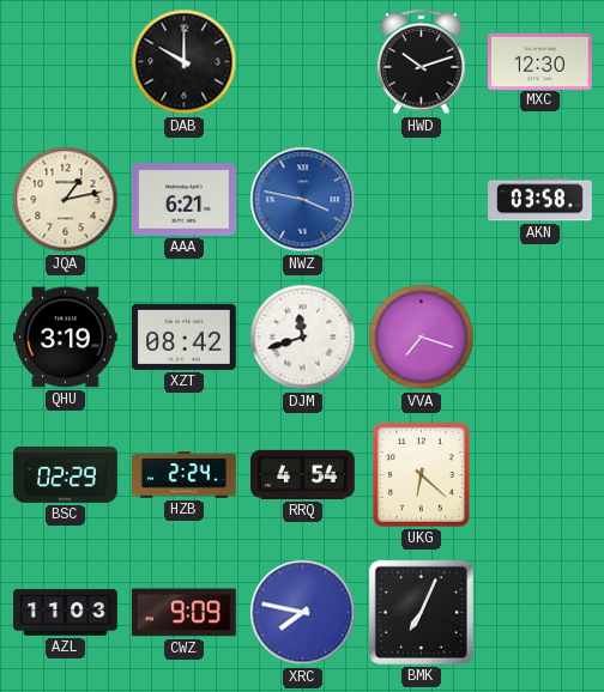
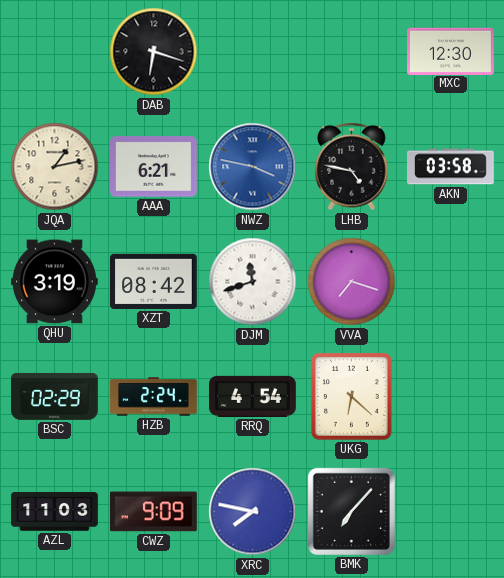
DAB: 10:00 -> 6:18 (154, 52)
HWD: 10:12 -> none (422, 62)
LHB: none -> 4:47 (352, 167)
BMK: 7:04 -> 7:07 (351, 511)
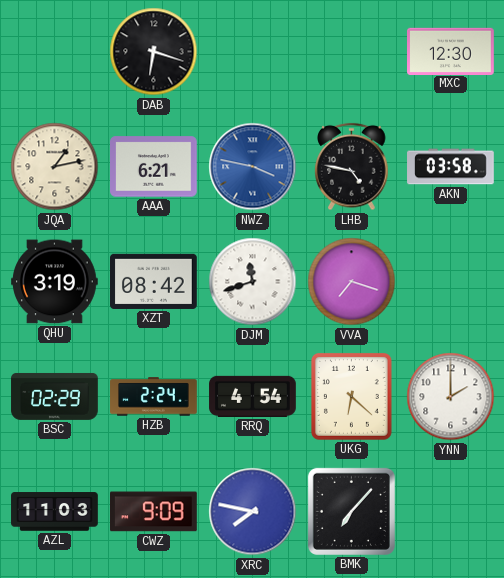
YNN: none -> 2:00 (451, 397)
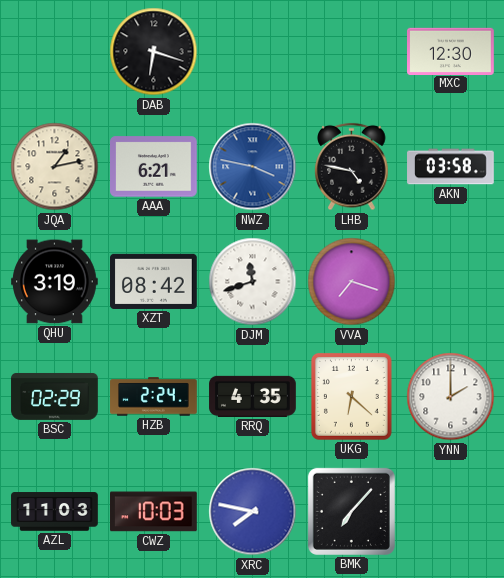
RRQ: 4:54 -> 4:35 (253, 396)
CWZ: 9:09 -> 10:03 (154, 512)
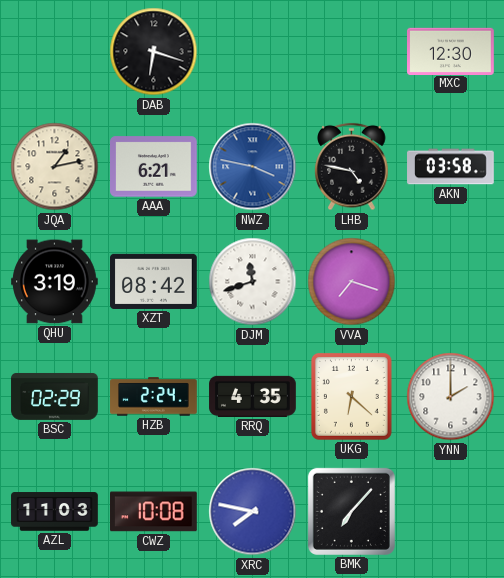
CWZ: 10:03 -> 10:08 (154, 512)
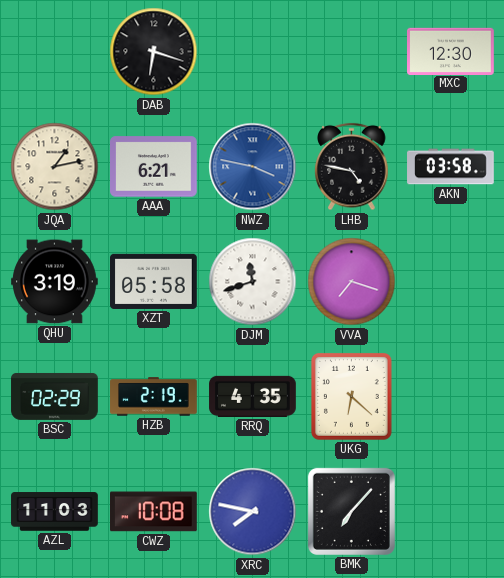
XZT: 08:42 -> 05:58 (154, 281)
HZB: 2:24 -> 2:19 (154, 397)
YNN: 2:00 -> none (451, 397)
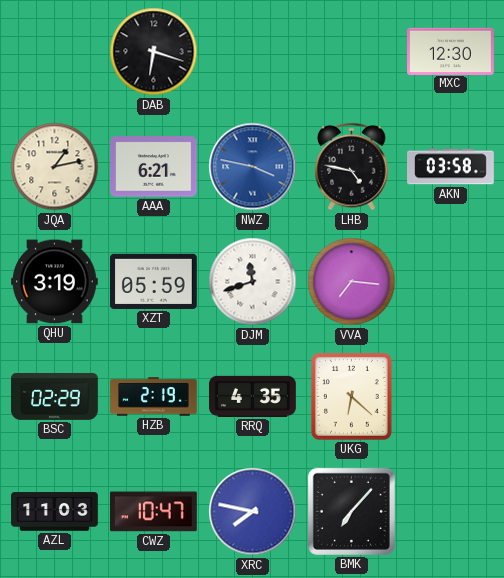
XZT: 05:58 -> 05:59 (154, 281)
VVA: 7:18 -> 7:16 (352, 282)
CWZ: 10:08 -> 10:47 (154, 512)
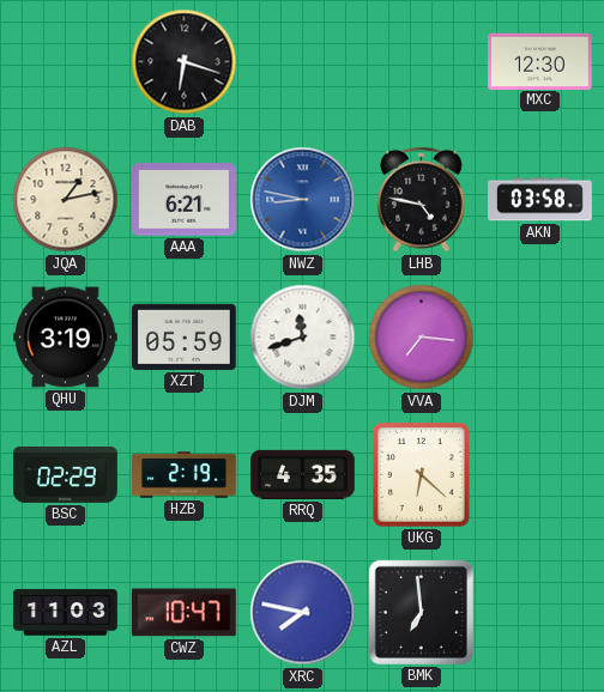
NWZ: 3:47 -> 8:47 (303, 200)
BMK: 7:07 -> 6:59 (421, 612)
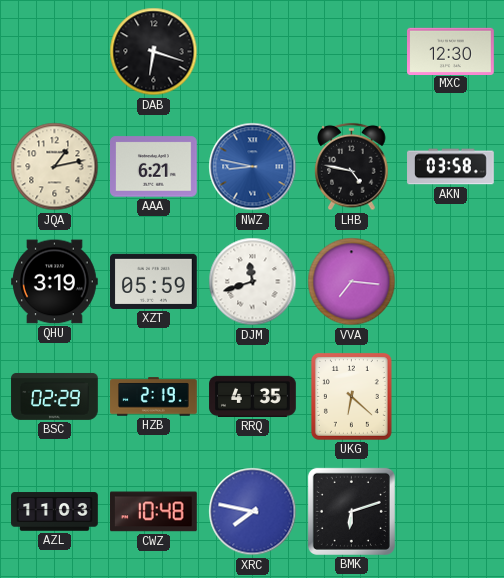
CWZ: 10:47 -> 10:48 (154, 512)
BMK: 6:59 -> 6:12 (351, 511)
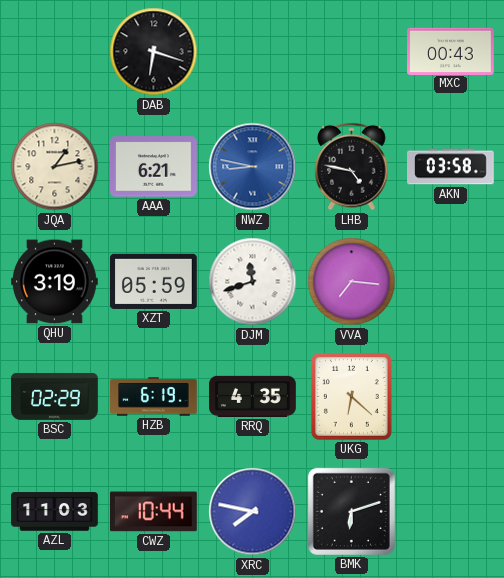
MXC: 12:30 -> 00:43 (451, 51)
HZB: 2:19 -> 6:19 (154, 397)
CWZ: 10:48 -> 10:44 (154, 512)
